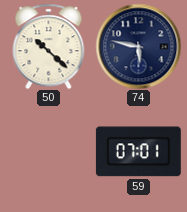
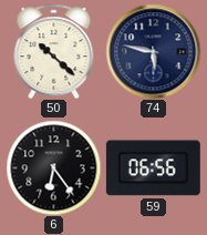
6: none -> 6:24 (53, 167)
59: 07:01 -> 06:56 (153, 168)
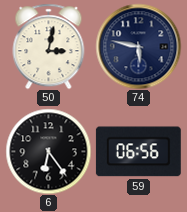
50: 10:22 -> 3:02 (49, 46)
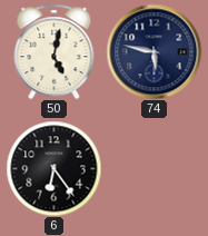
50: 3:02 -> 5:02 (55, 51)
59: 06:56 -> none (138, 152)
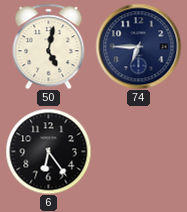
74: 5:47 -> 6:45 (138, 46)
